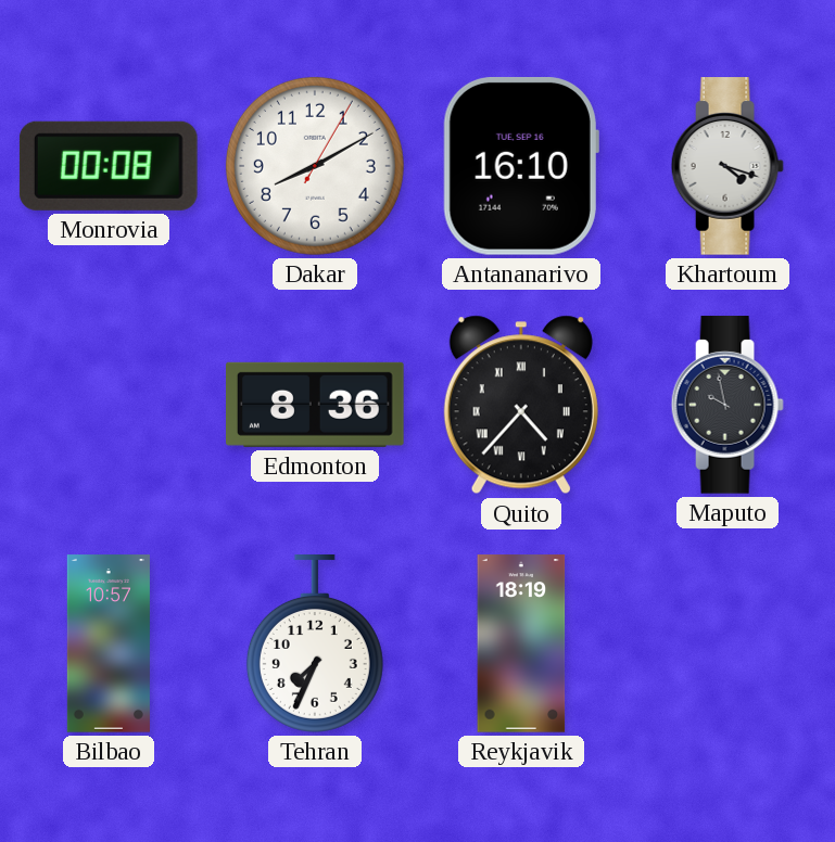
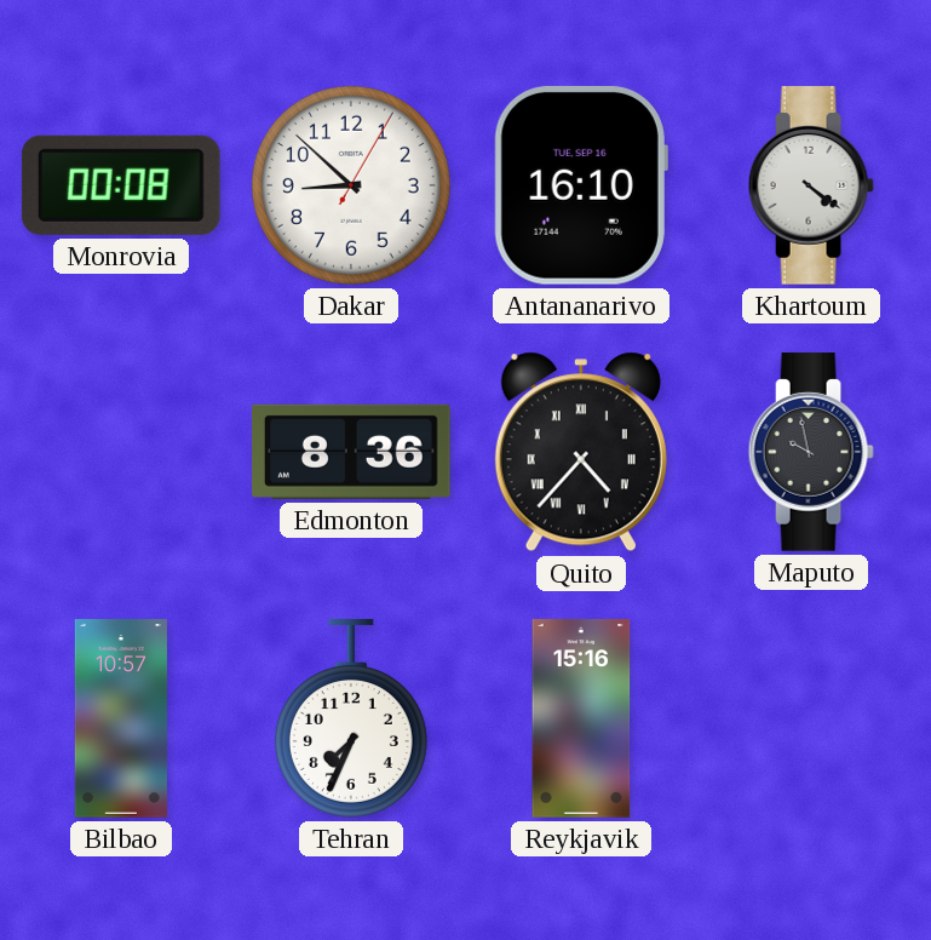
Dakar: 8:10 -> 8:52 (351, 185)
Khartoum: 4:18 -> 4:21 (811, 185)
Reykjavik: 18:19 -> 15:16 (581, 718)
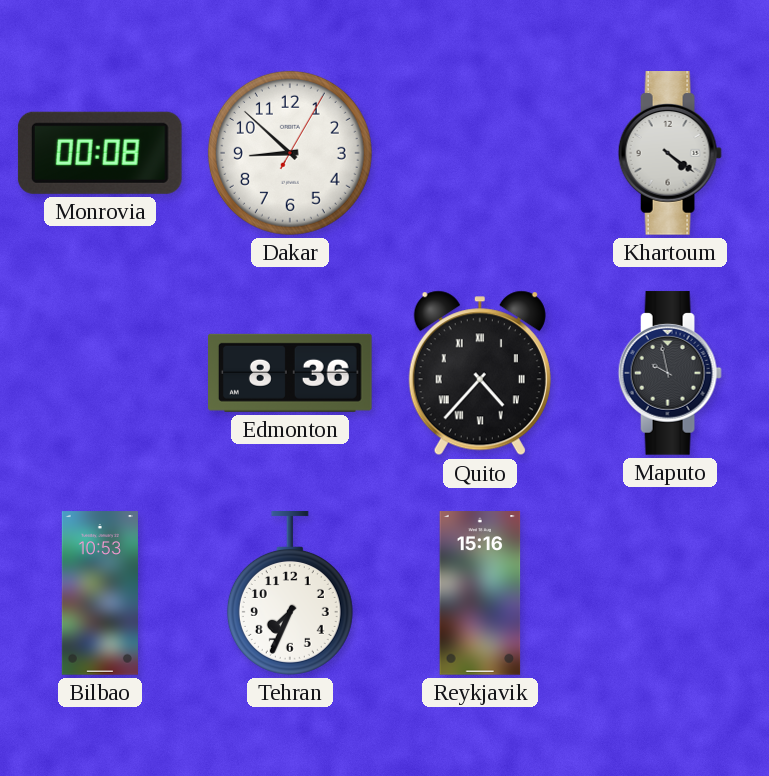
Antananarivo: 16:10 -> none (581, 185)
Bilbao: 10:57 -> 10:53 (100, 593)
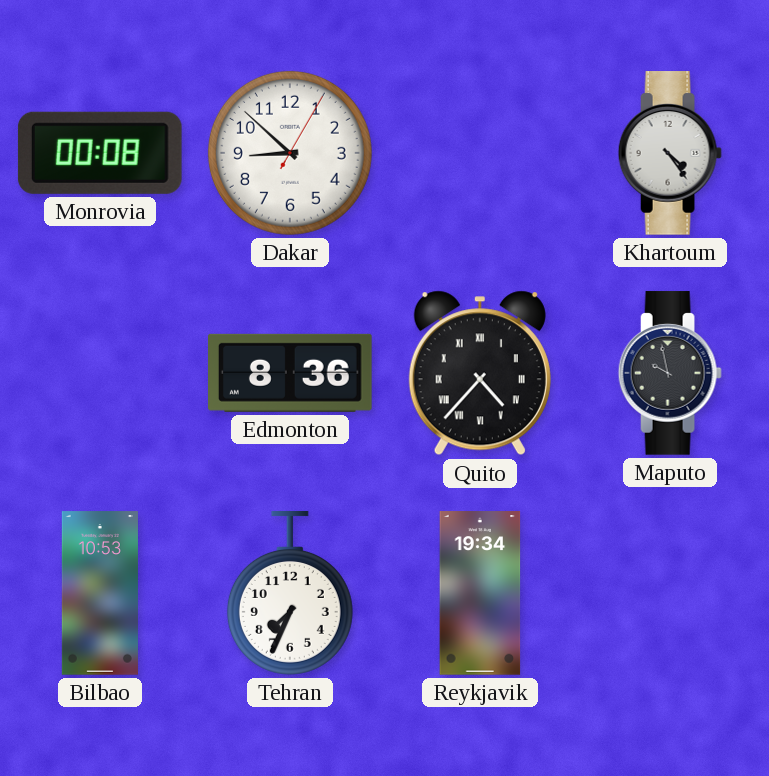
Khartoum: 4:21 -> 4:24 (670, 153)
Reykjavik: 15:16 -> 19:34 (480, 593)
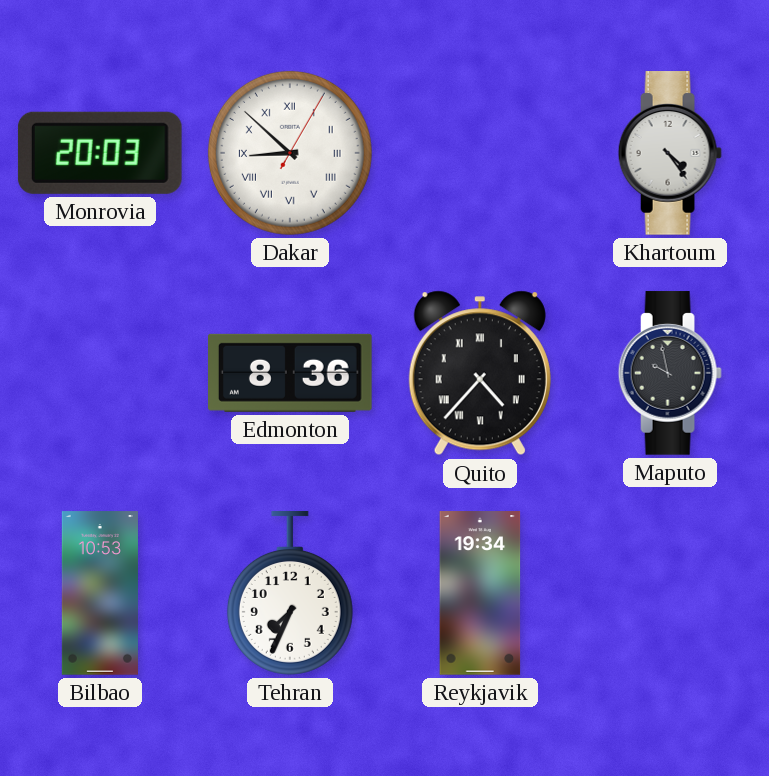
Monrovia: 00:08 -> 20:03 (100, 153)
Dakar numerals: Arabic -> Roman (290, 153)
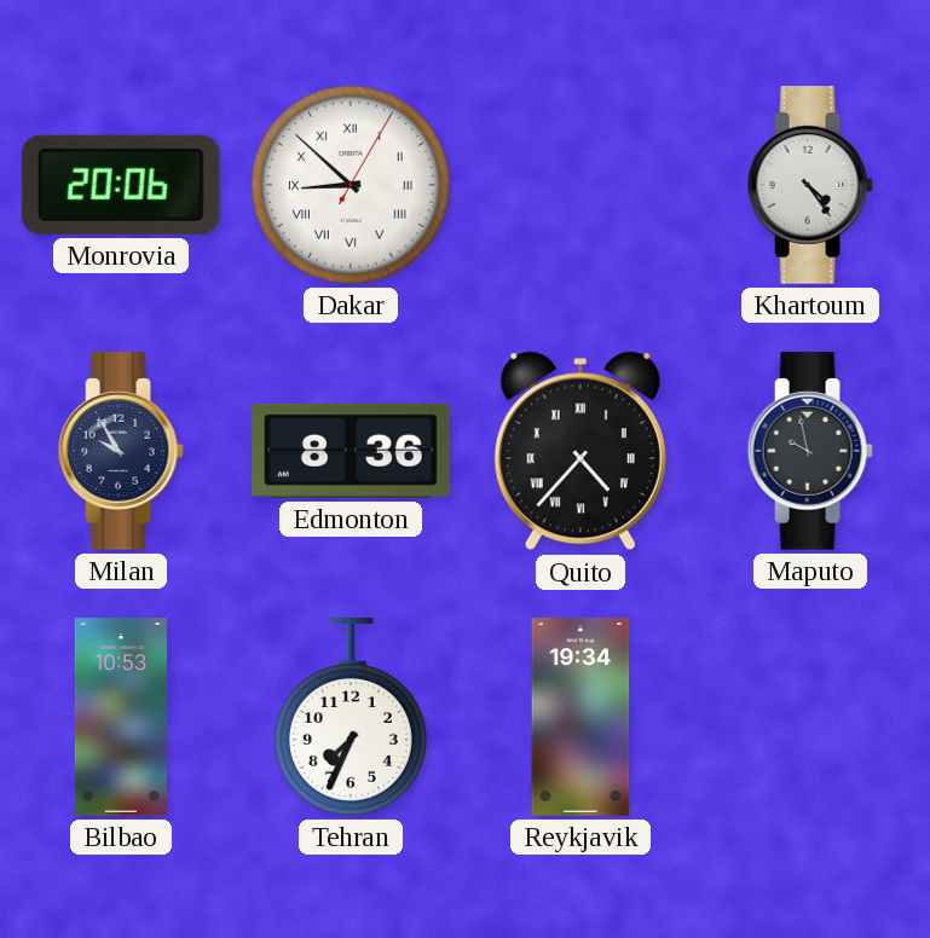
Monrovia: 20:03 -> 20:06 (121, 185)
Milan: none -> 9:55 (121, 451)
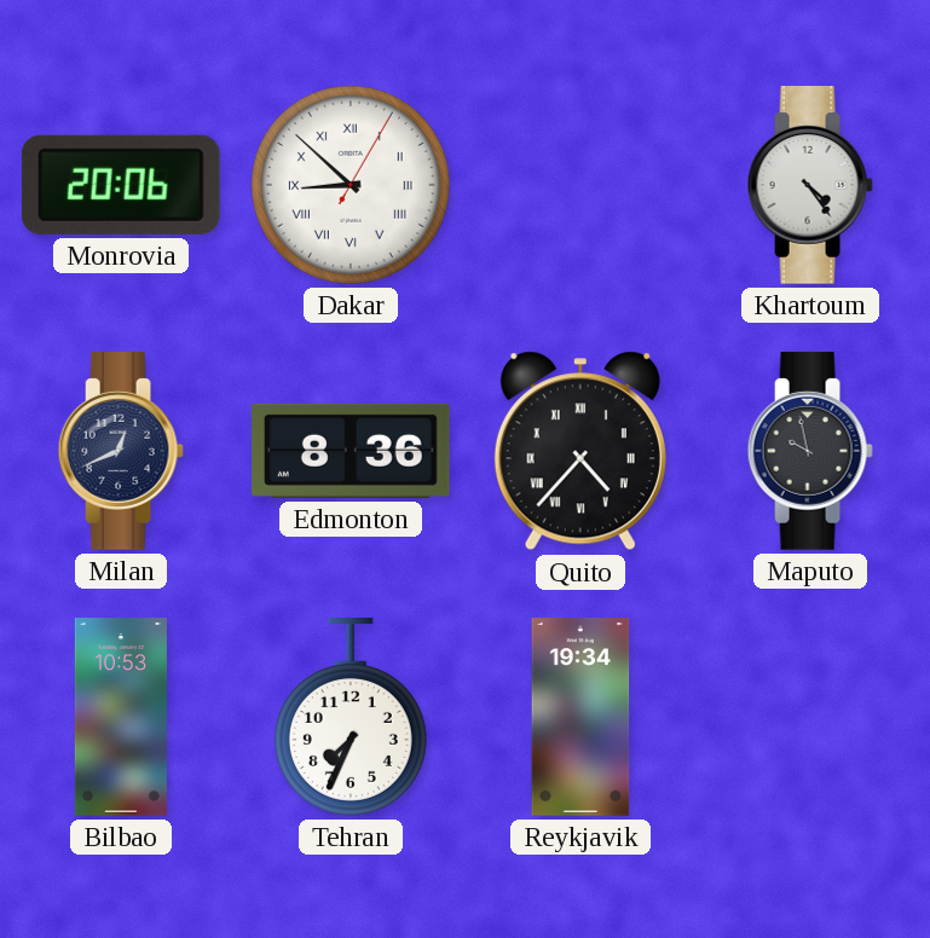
Milan: 9:55 -> 12:41 (121, 451)
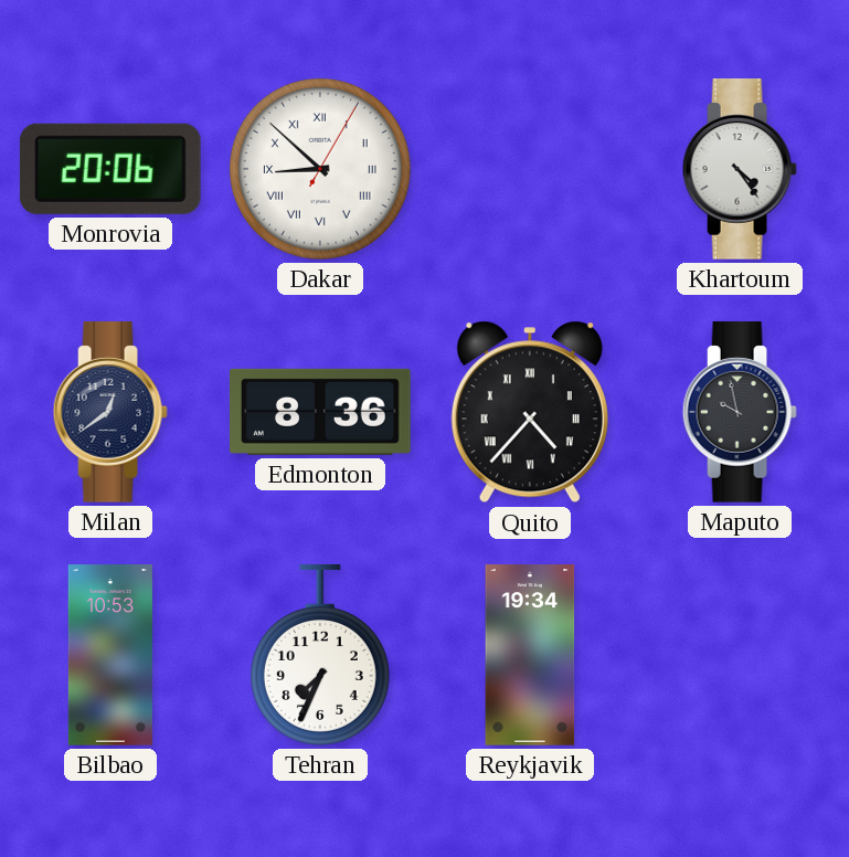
Milan: 12:41 -> 12:39 (110, 412)
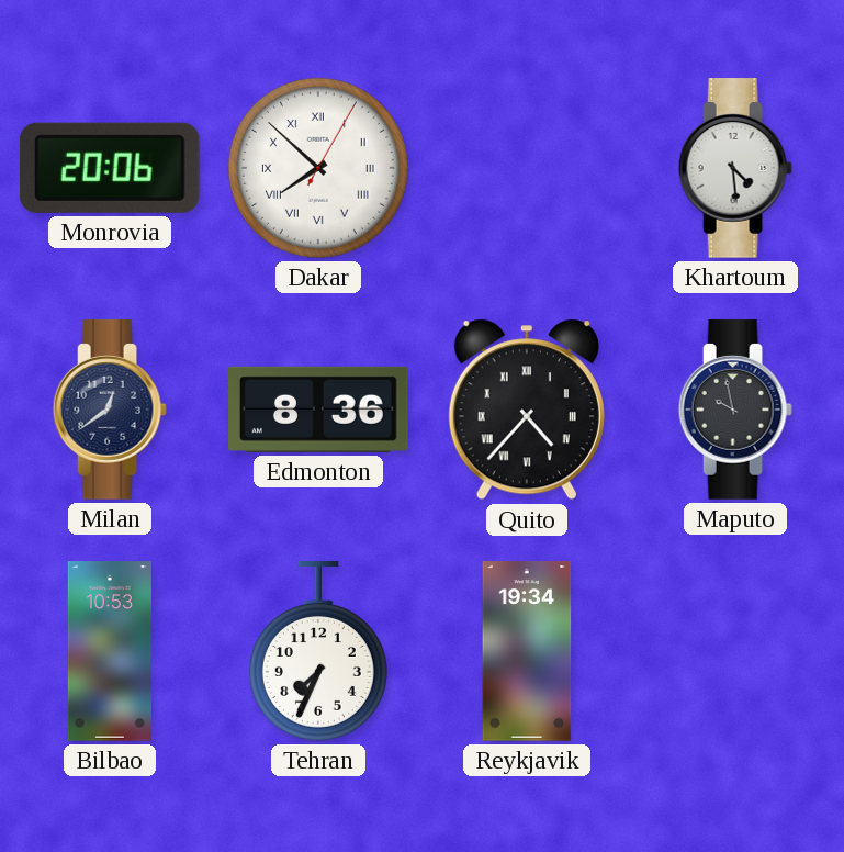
Dakar: 8:52 -> 7:52 (318, 168)
Khartoum: 4:24 -> 4:29 (735, 168)
